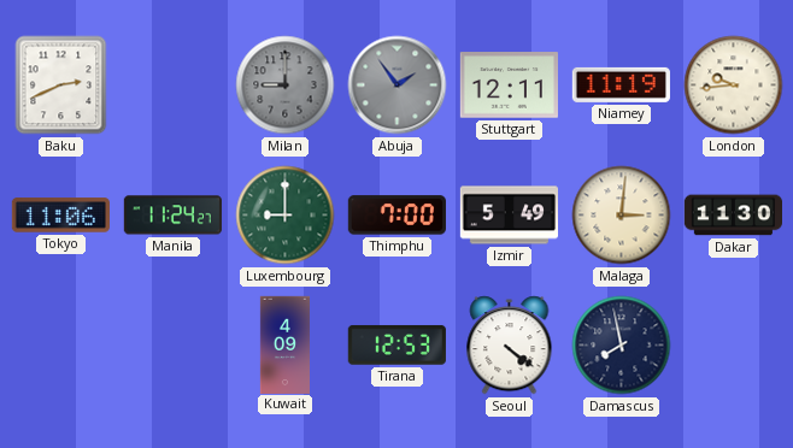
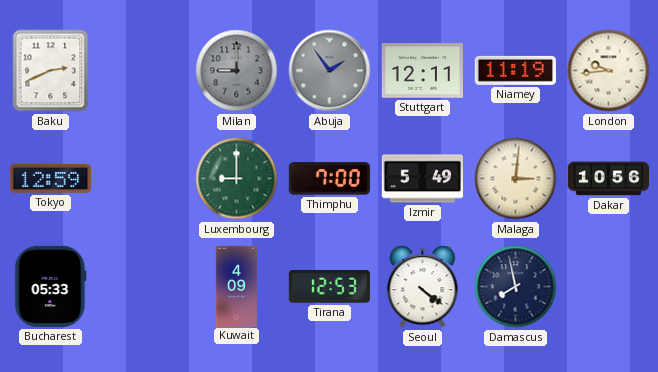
Tokyo: 11:06 -> 12:59 (50, 179)
Manila: 11:24 -> none (172, 216)
Dakar: 11:30 -> 10:56 (608, 179)
Bucharest: none -> 05:33 (51, 286)
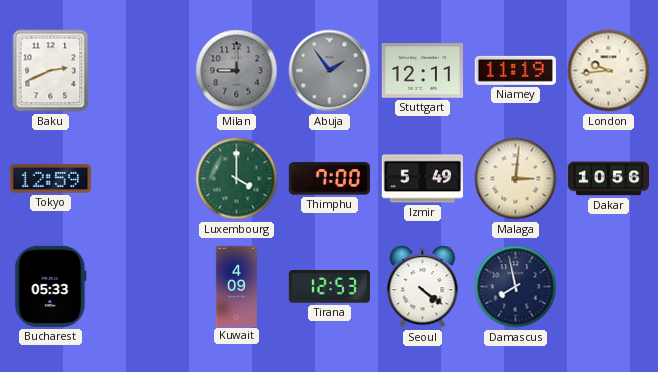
Luxembourg: 9:00 -> 4:00 (237, 179)
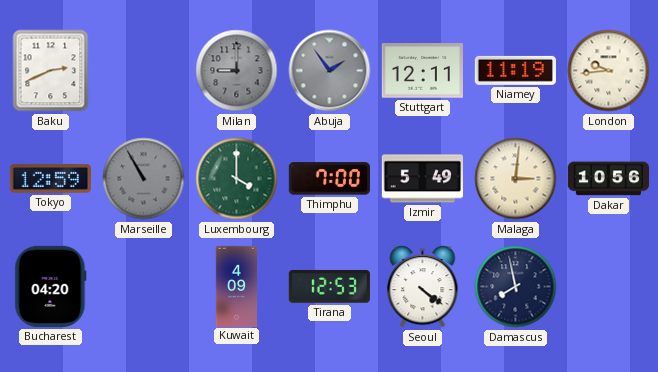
Marseille: none -> 10:55 (144, 179)
Bucharest: 05:33 -> 04:20 (51, 286)
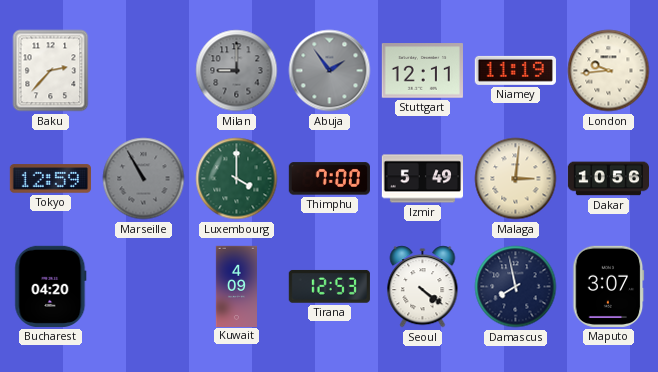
Baku: 2:41 -> 2:37 (51, 71)
Maputo: none -> 3:07 (609, 286)
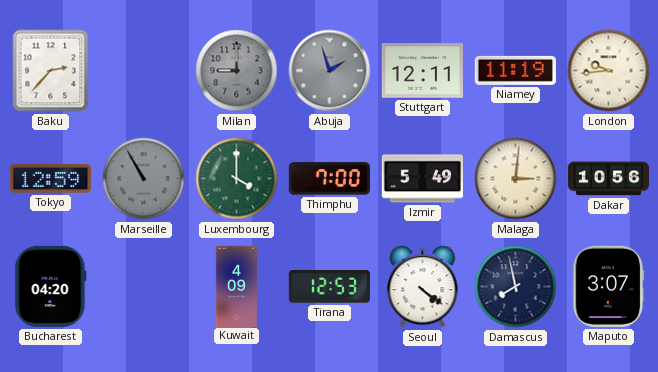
Abuja: 1:54 -> 1:57 (330, 71)
